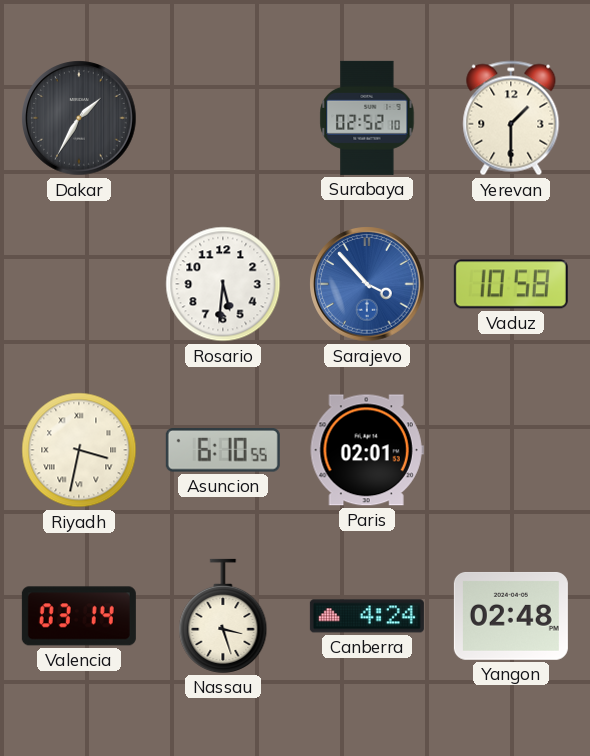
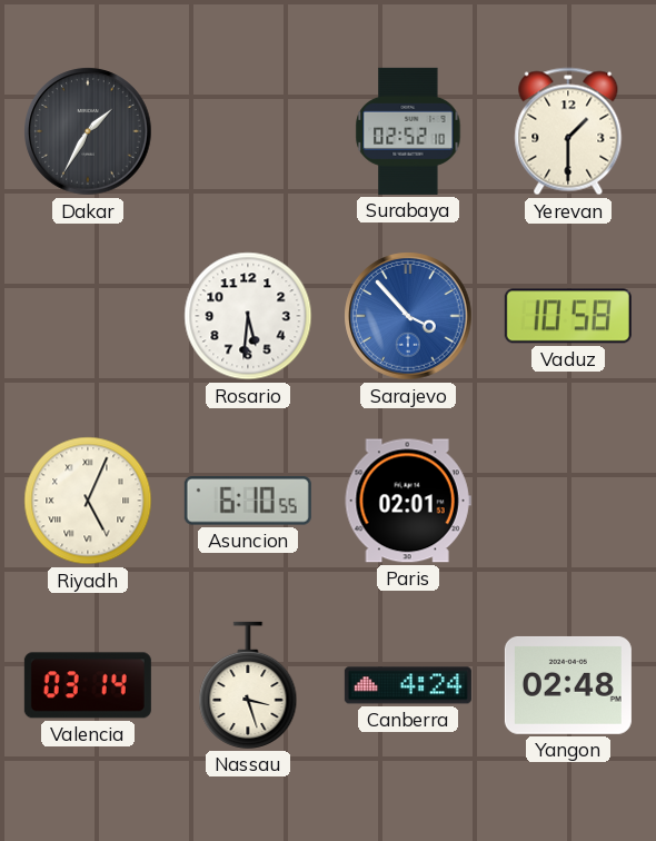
Riyadh: 3:32 -> 5:04 (88, 501)
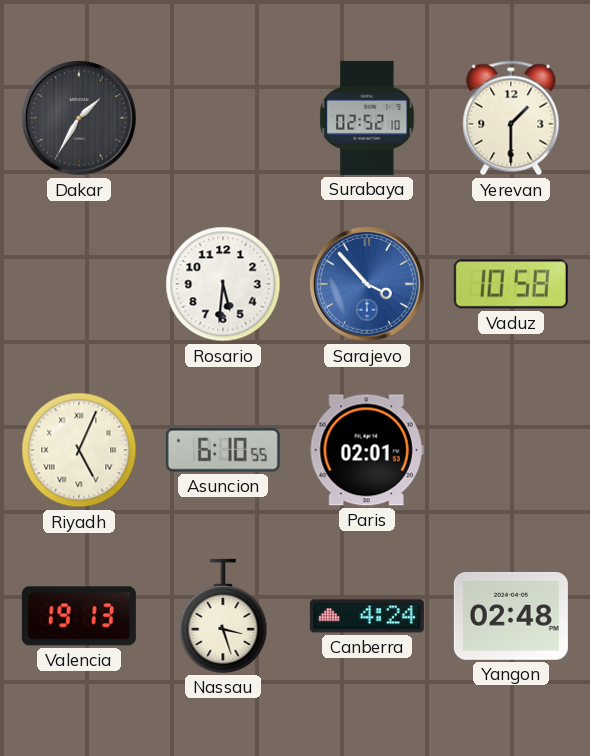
Valencia: 03:14 -> 19:13 (79, 616)
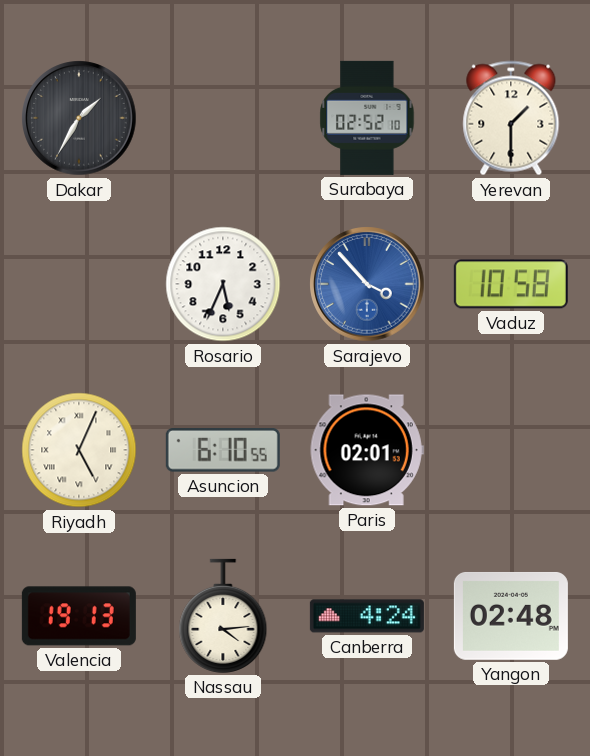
Rosario: 5:31 -> 5:34 (223, 284)
Nassau: 3:27 -> 4:14 (223, 616)
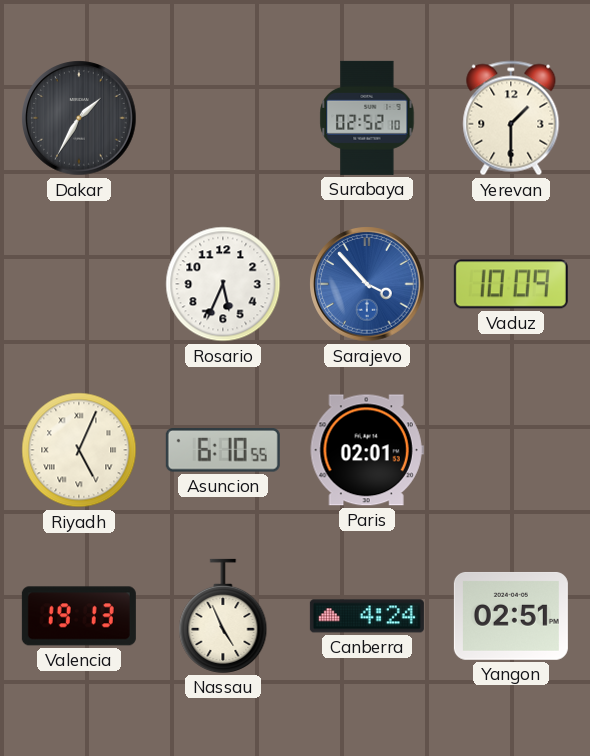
Vaduz: 10:58 -> 10:09 (511, 284)
Nassau: 4:14 -> 4:56 (223, 616)
Yangon: 02:48 -> 02:51 (511, 616)
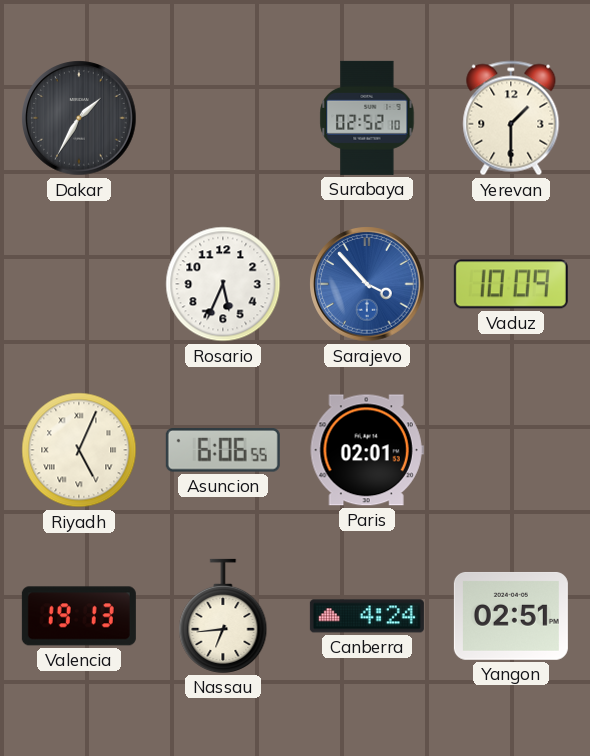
Asuncion: 6:10 -> 6:06 (223, 451)
Nassau: 4:56 -> 6:44 (223, 616)
